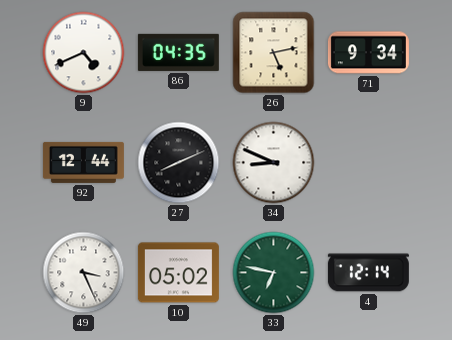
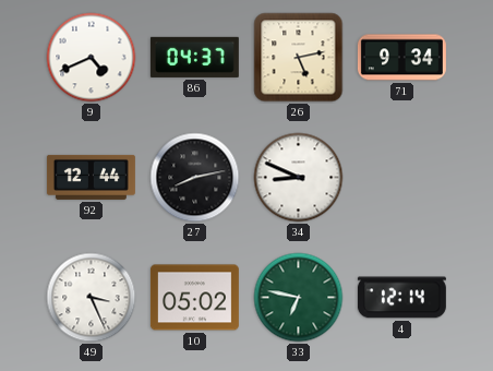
86: 04:35 -> 04:37 (194, 57)
27: 8:11 -> 8:13 (195, 178)
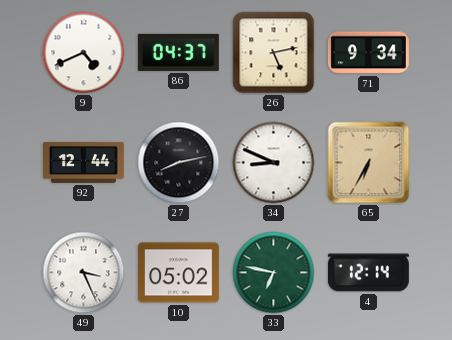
65: none -> 6:35 (369, 163)
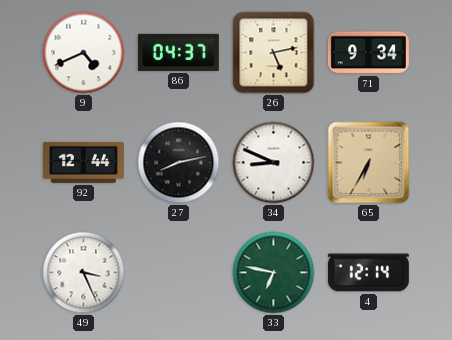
10: 05:02 -> none (178, 273)
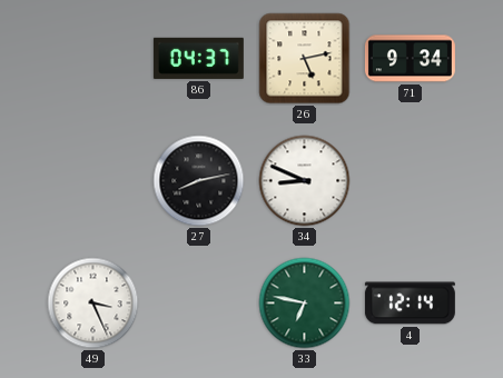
9: 4:41 -> none (84, 53)
92: 12:44 -> none (83, 162)
65: 6:35 -> none (369, 163)
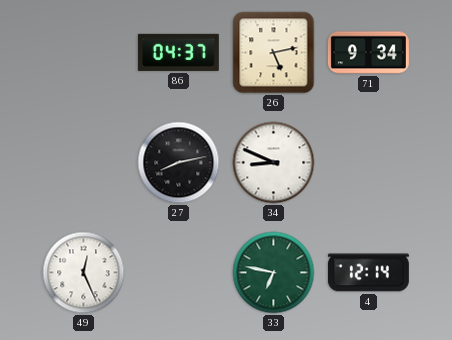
49: 3:26 -> 12:26 (84, 273)
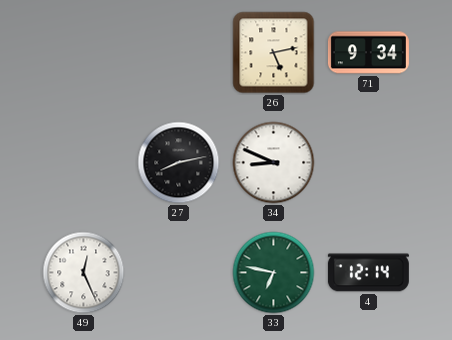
86: 04:37 -> none (178, 52)
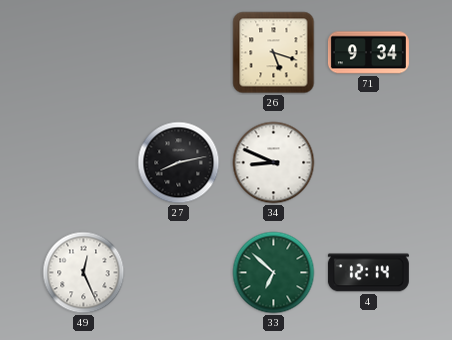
26: 5:13 -> 5:18 (274, 53)
33: 6:47 -> 6:52 (274, 273)
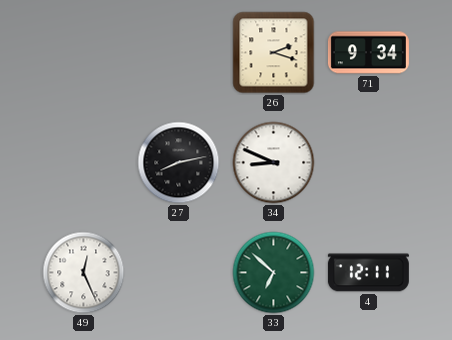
26: 5:18 -> 2:18 (274, 53)
4: 12:14 -> 12:11 (368, 273)
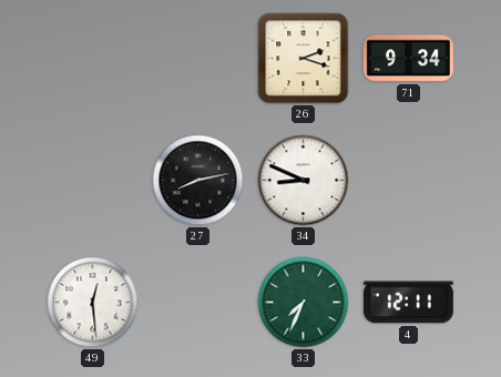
49: 12:26 -> 12:29 (93, 303)
33: 6:52 -> 7:34 (304, 303)
